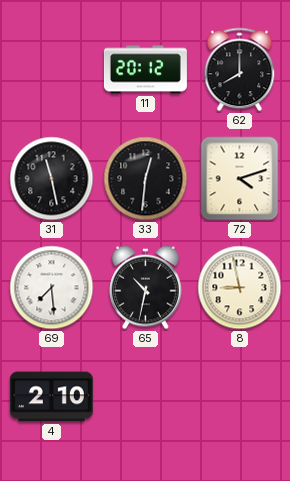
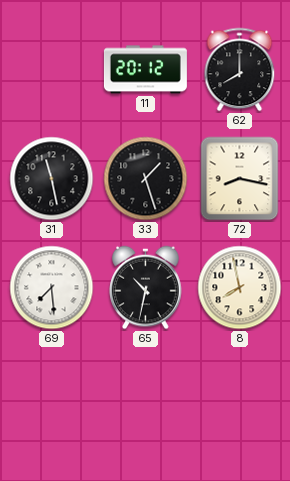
33: 12:31 -> 1:27 (146, 179)
72: 4:12 -> 8:17 (240, 179)
8: 8:58 -> 7:58 (240, 288)
4: 2:10 -> none (51, 397)
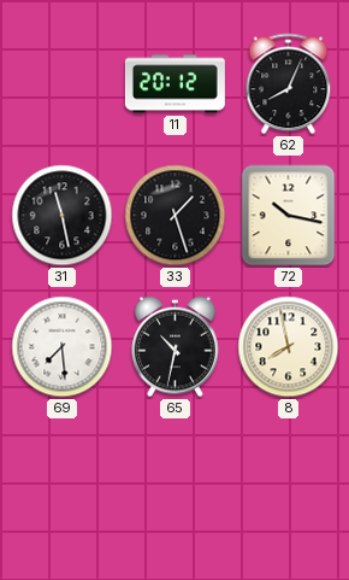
62: 8:00 -> 8:04 (289, 84)
72: 8:17 -> 10:17 (289, 216)
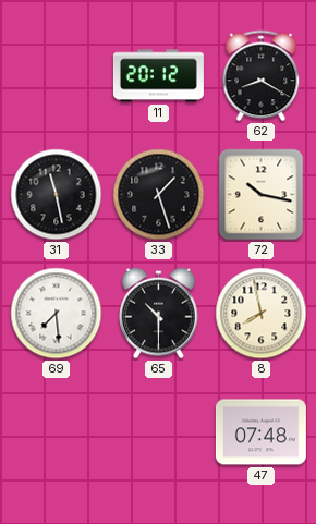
62: 8:04 -> 8:20 (262, 76)
65: 10:32 -> 10:30 (159, 314)
47: none -> 07:48 (260, 432)
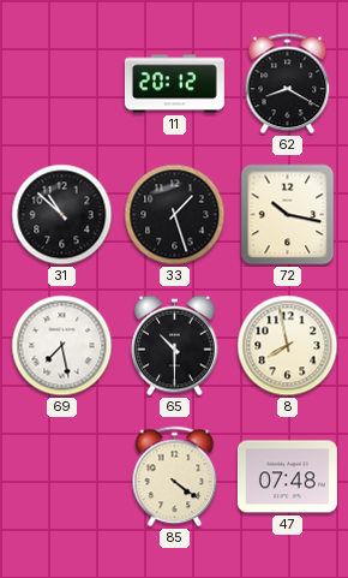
31: 11:28 -> 10:52 (62, 215)
69: 7:29 -> 7:28 (62, 346)
85: none -> 4:21 (175, 477)
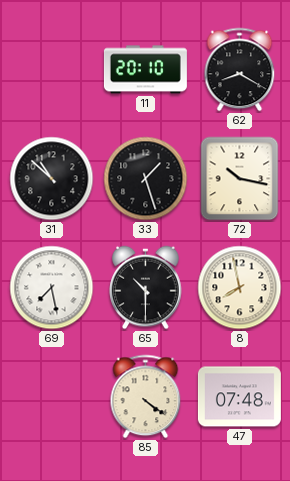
11: 20:12 -> 20:10 (145, 70)
